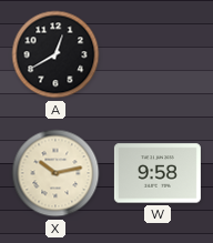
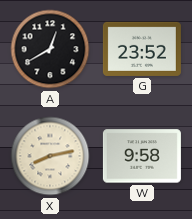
G: none -> 23:52 (142, 49)
X: 10:13 -> 8:13 (50, 156)
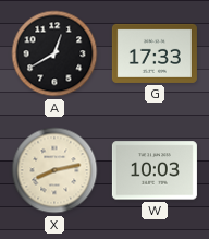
G: 23:52 -> 17:33 (155, 53)
W: 9:58 -> 10:03 (155, 170)
